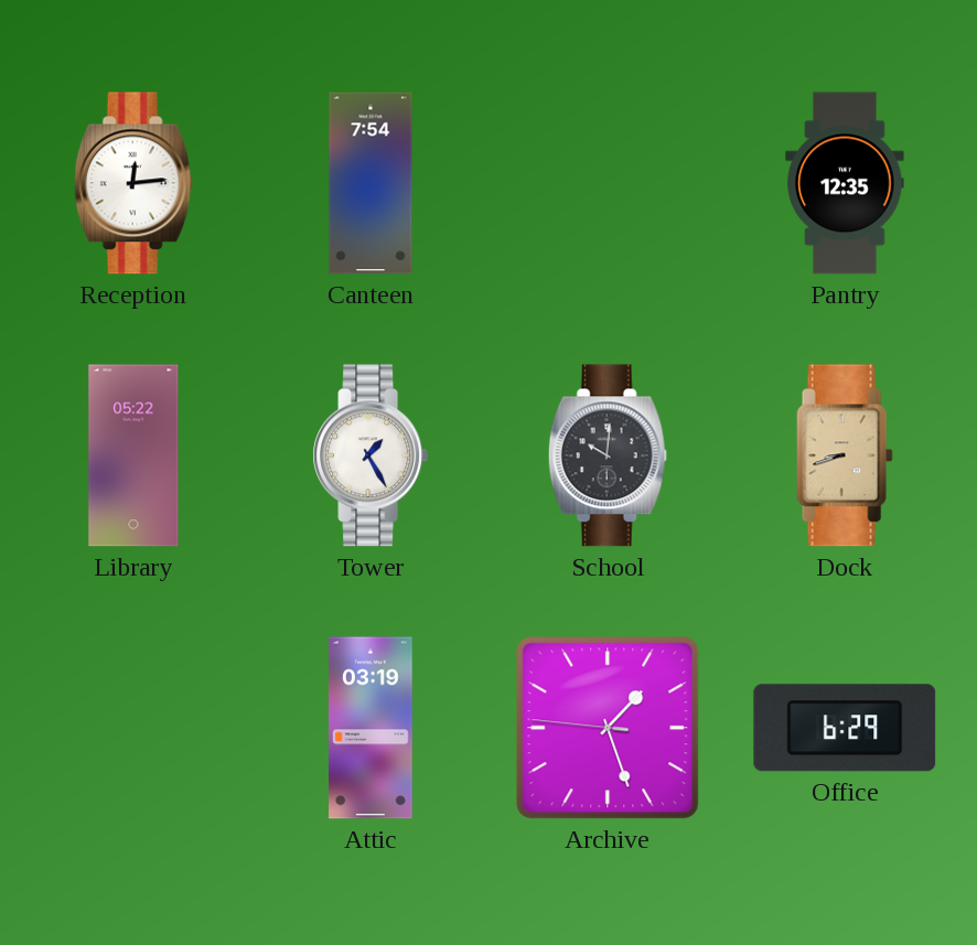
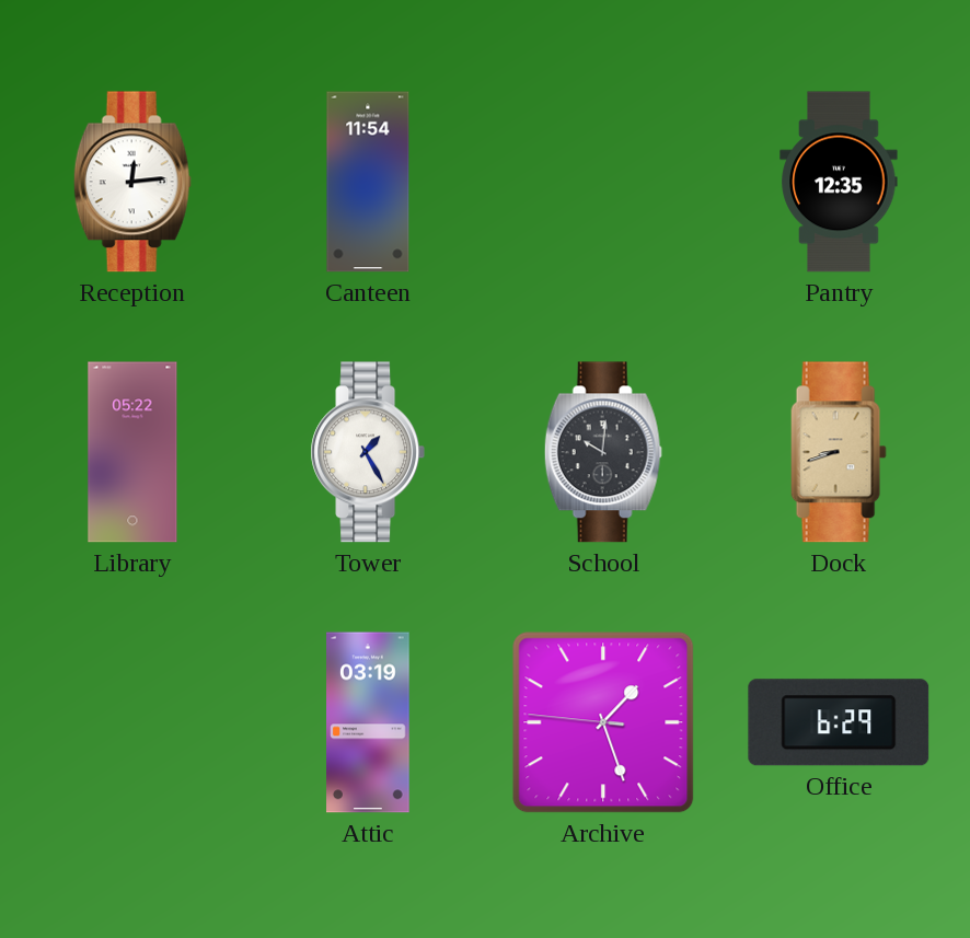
Canteen: 7:54 -> 11:54 (368, 182)
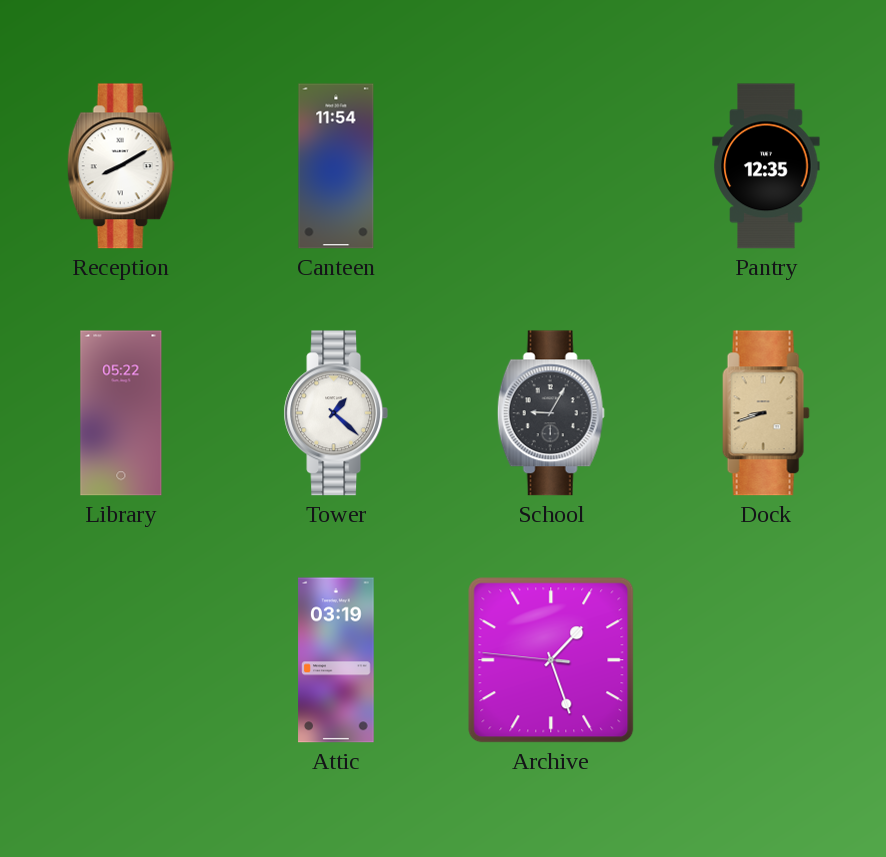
Reception: 12:14 -> 8:10 (121, 166)
Tower: 1:25 -> 1:22 (335, 413)
School: 10:01 -> 9:05 (551, 413)
Office: 6:29 -> none (839, 722)
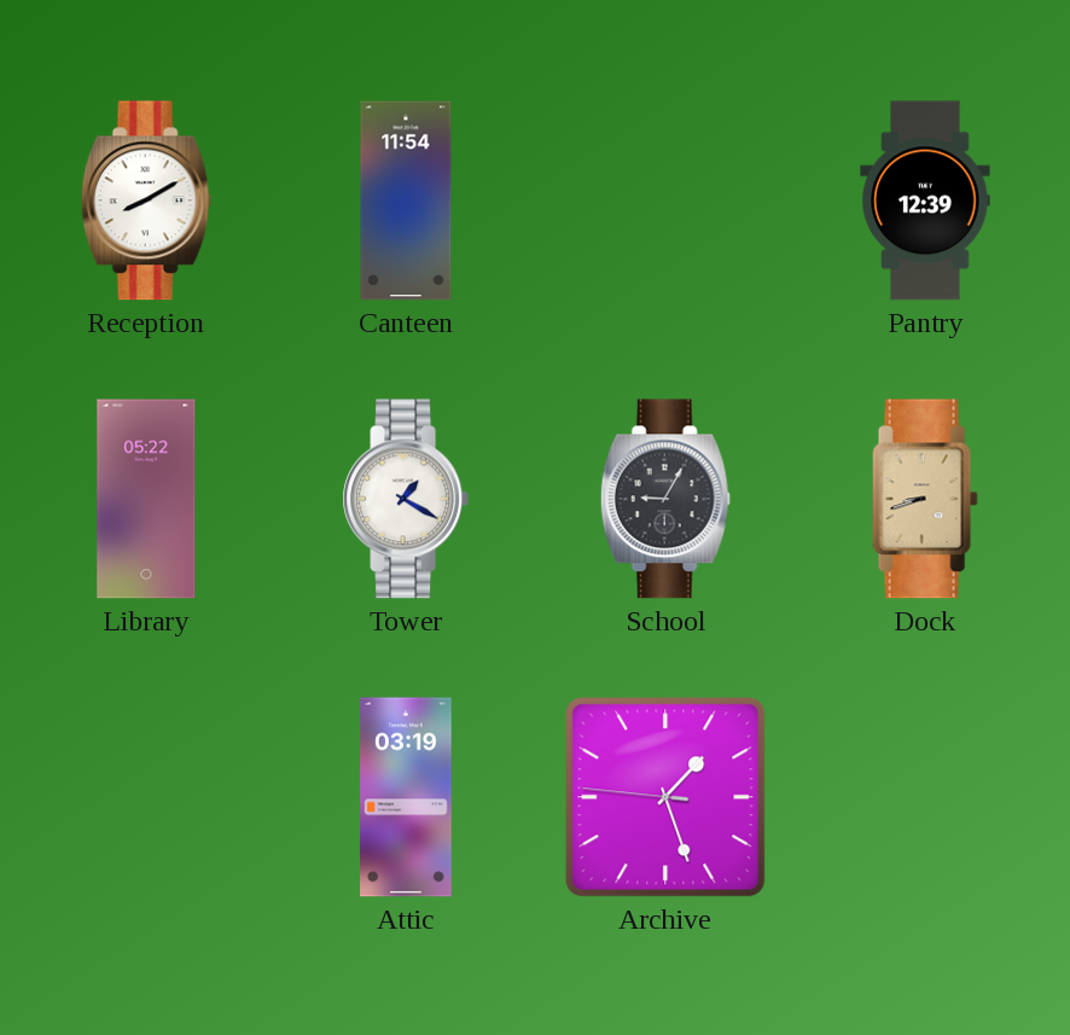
Pantry: 12:35 -> 12:39 (925, 200)
Tower: 1:22 -> 1:20 (405, 499)
